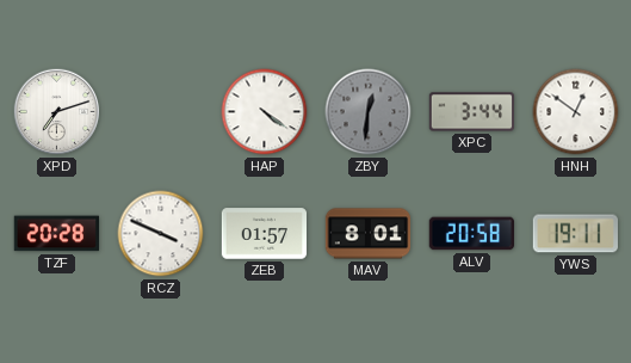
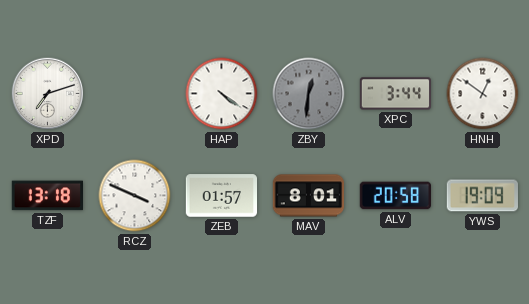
TZF: 20:28 -> 13:18 (47, 196)
YWS: 19:11 -> 19:09 (482, 196)
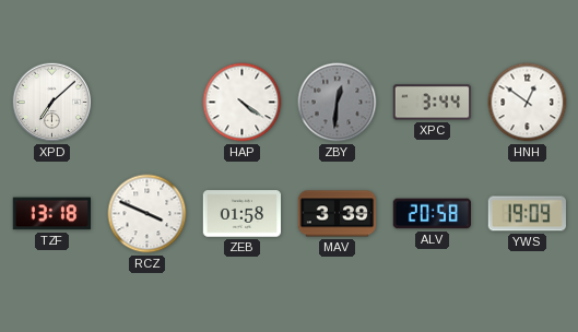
XPD: 7:12 -> 7:08 (52, 103)
ZEB: 01:57 -> 01:58 (243, 214)
MAV: 8:01 -> 3:39 (338, 214)
